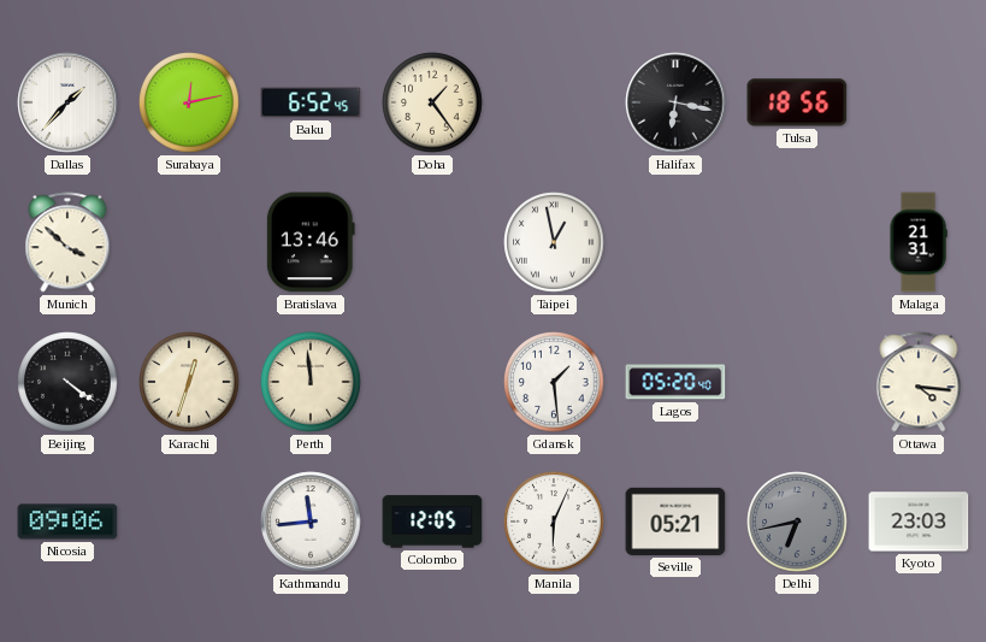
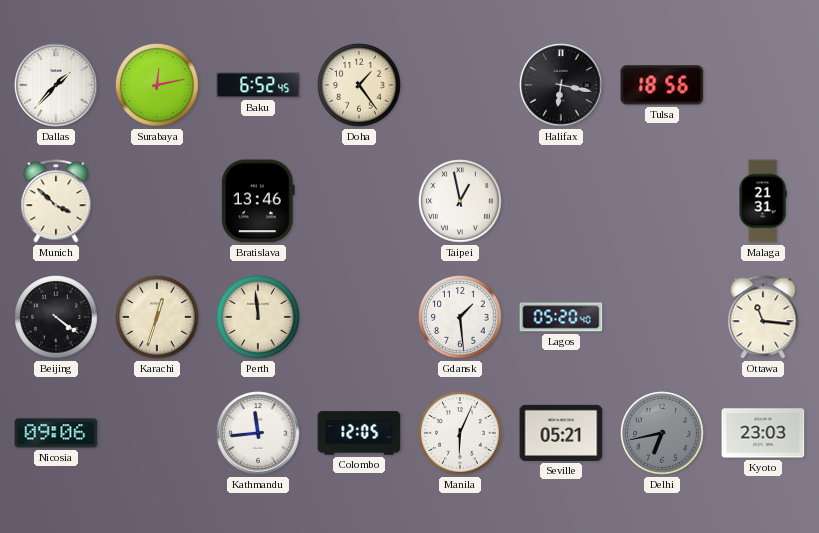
Ottawa: 4:16 -> 11:16 (763, 317)
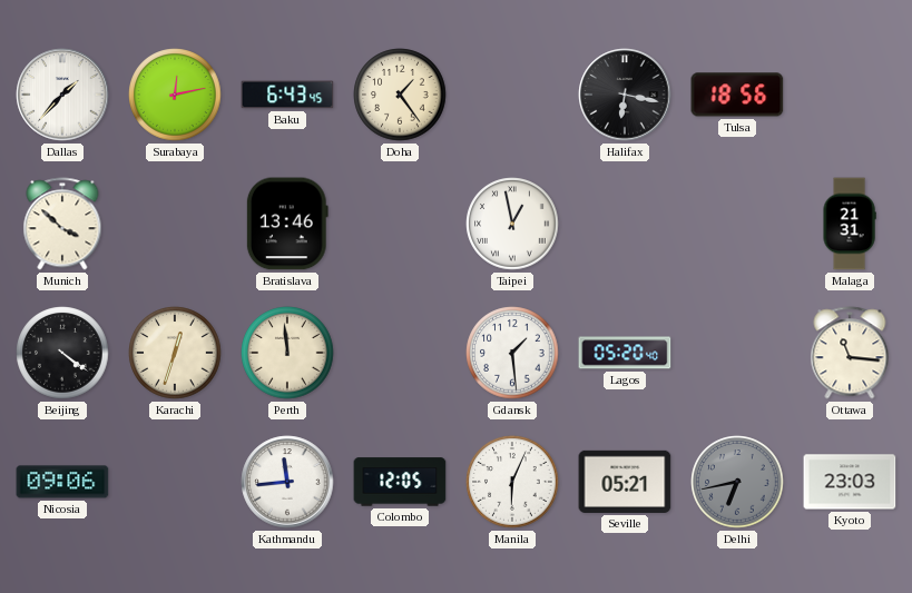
Baku: 6:52 -> 6:43 (287, 95)
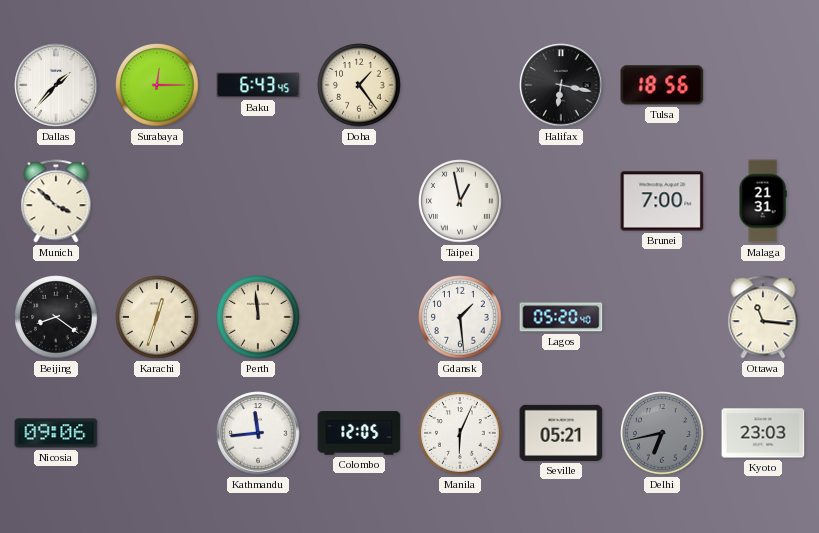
Surabaya: 12:13 -> 12:15 (157, 85)
Bratislava: 13:46 -> none (287, 224)
Brunei: none -> 7:00 (662, 201)
Beijing: 4:21 -> 8:21 (56, 317)
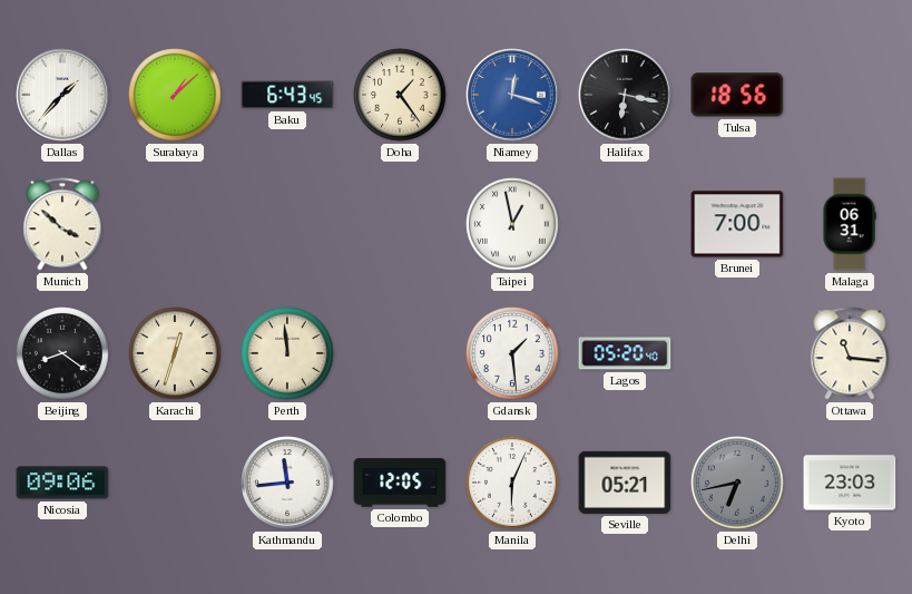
Surabaya: 12:15 -> 1:08 (175, 95)
Niamey: none -> 12:18 (512, 95)
Malaga: 21:31 -> 06:31 (850, 224)
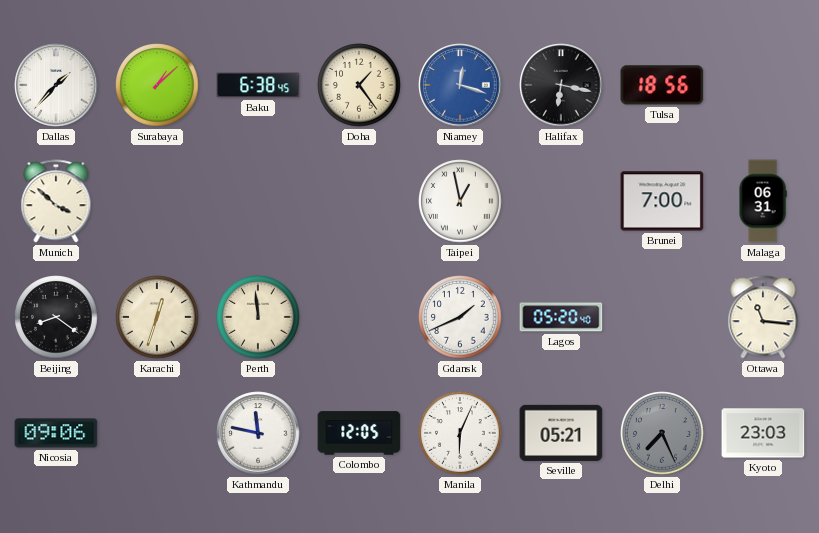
Baku: 6:43 -> 6:38 (258, 85)
Gdansk: 1:29 -> 1:41 (460, 317)
Kathmandu: 11:44 -> 11:47 (258, 433)
Delhi: 6:43 -> 7:26 (662, 433)
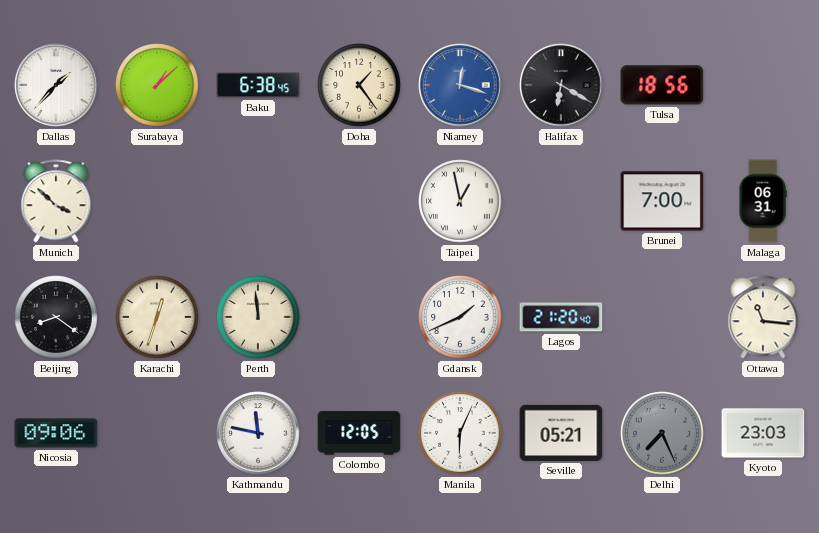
Halifax: 6:17 -> 6:20 (561, 85)
Lagos: 05:20 -> 21:20 (561, 317)
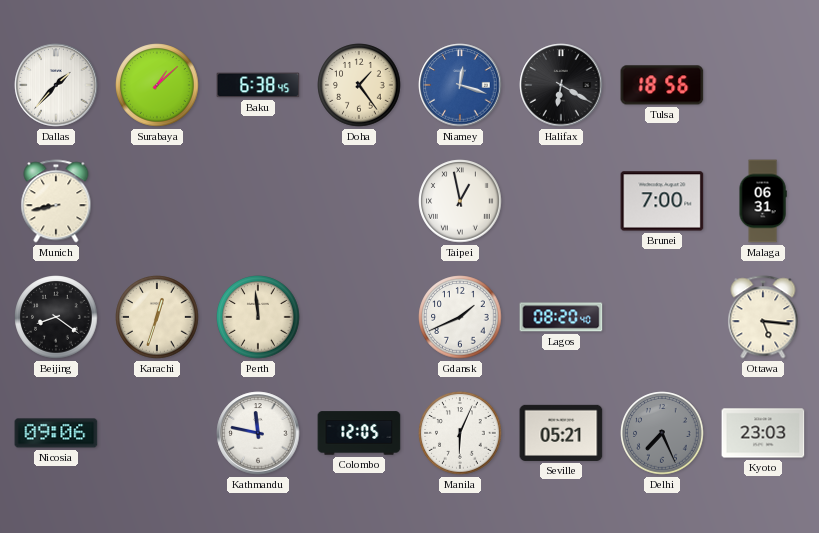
Munich: 3:52 -> 8:43 (56, 201)
Lagos: 21:20 -> 08:20 (561, 317)
Ottawa: 11:16 -> 5:16 (763, 317)
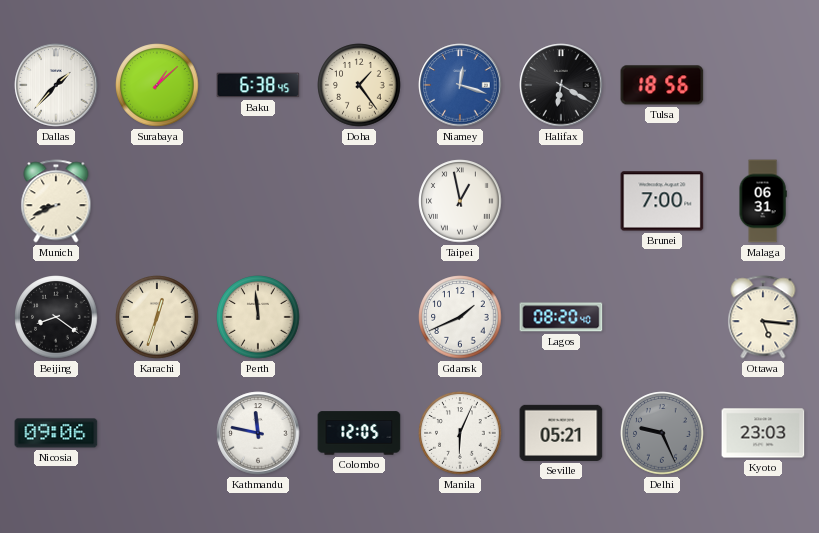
Munich: 8:43 -> 8:41 (56, 201)
Delhi: 7:26 -> 9:26 (662, 433)
